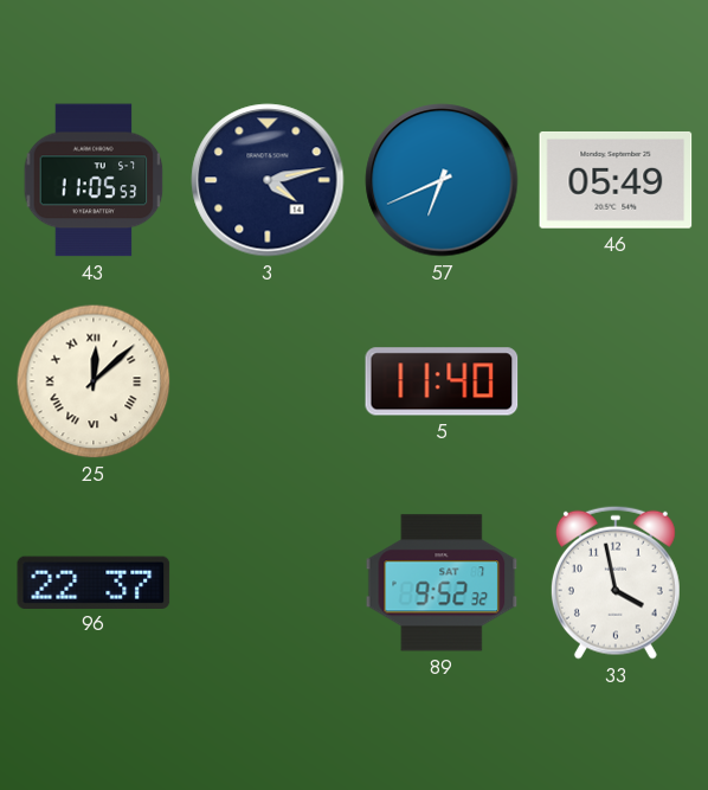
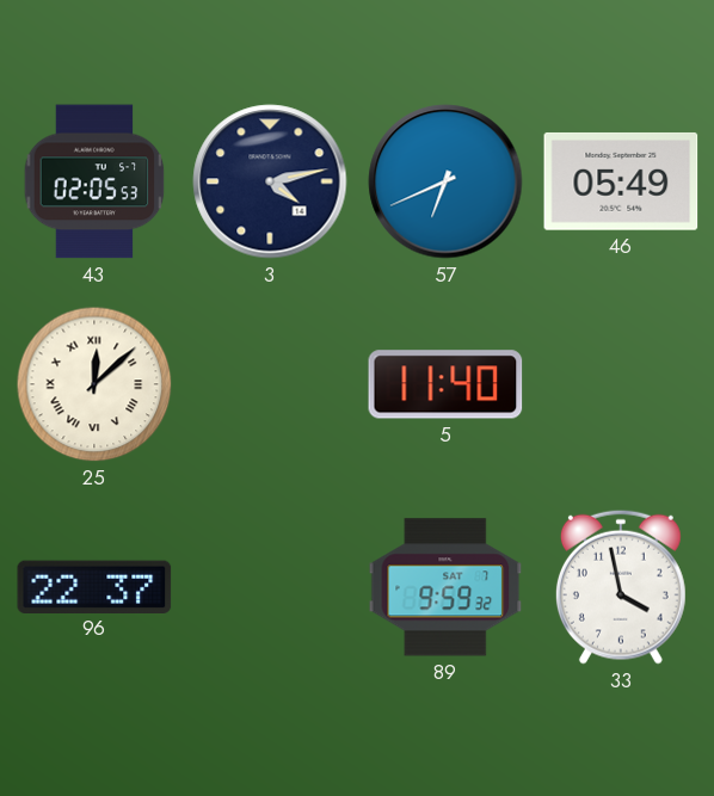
43: 11:05 -> 02:05 (94, 181)
89: 9:52 -> 9:59 (445, 587)
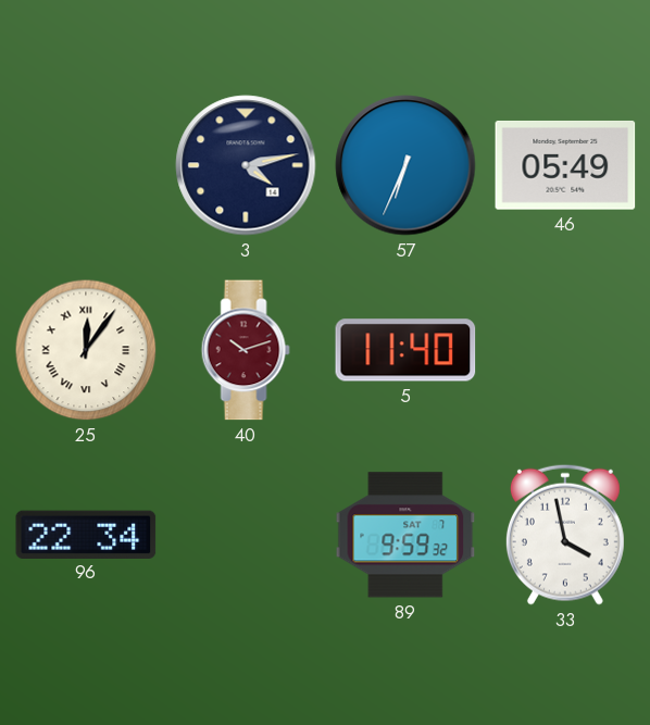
43: 02:05 -> none (94, 181)
57: 6:41 -> 6:34 (405, 165)
25: 12:08 -> 12:06 (86, 350)
40: none -> 10:12 (246, 350)
96: 22:37 -> 22:34 (86, 534)
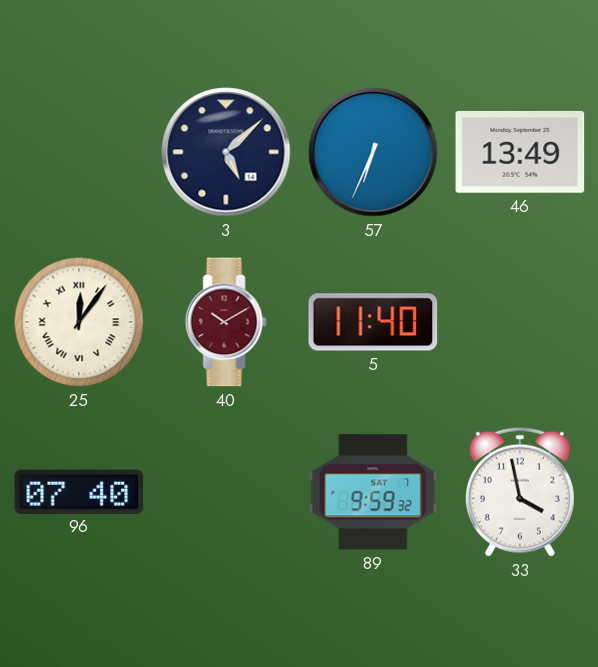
3: 4:13 -> 5:08 (226, 152)
46: 05:49 -> 13:49 (520, 152)
40: 10:12 -> 10:10 (226, 322)
96: 22:34 -> 07:40 (79, 491)
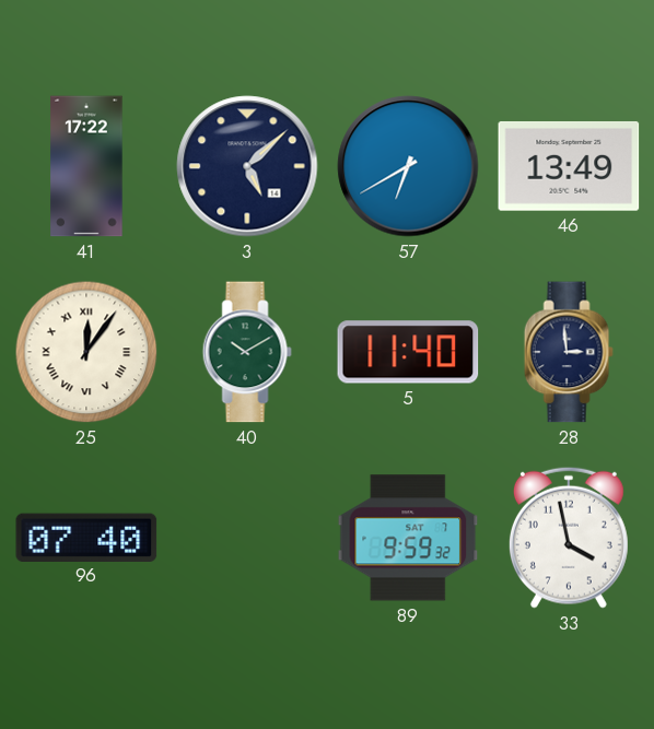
41: none -> 17:22 (86, 166)
57: 6:34 -> 6:40 (408, 166)
40 dial: burgundy -> green (247, 352)
28: none -> 2:59 (569, 352)
